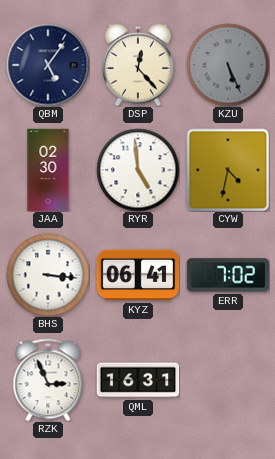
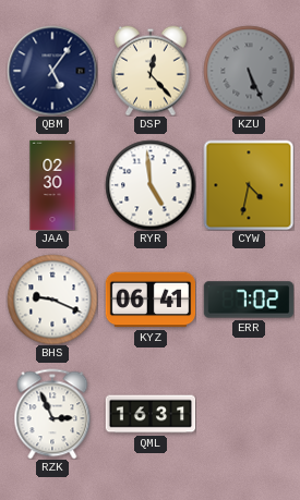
BHS: 3:16 -> 9:19 (52, 300)
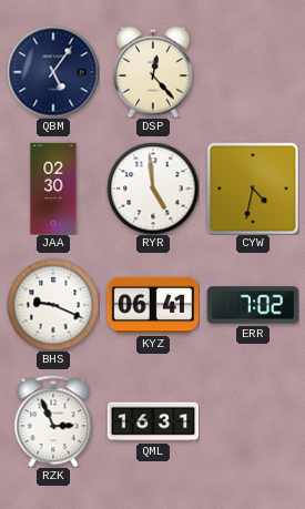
KZU: 5:26 -> none (249, 71)
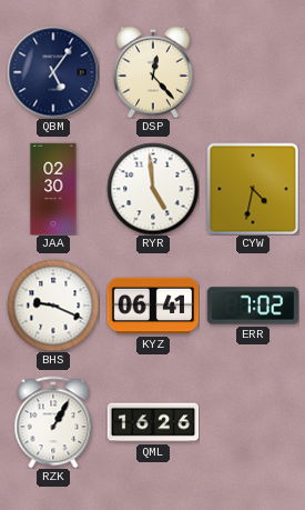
RZK: 2:56 -> 1:05 (53, 422)
QML: 16:31 -> 16:26 (153, 422)
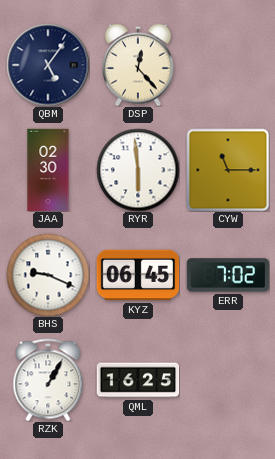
RYR: 4:59 -> 5:59 (138, 170)
CYW: 4:32 -> 11:15 (228, 170)
KYZ: 06:41 -> 06:45 (138, 275)
QML: 16:26 -> 16:25 (138, 380)
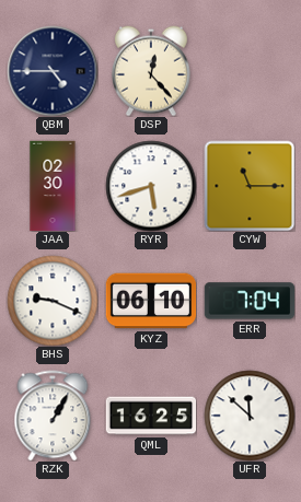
QBM: 5:06 -> 4:45 (53, 71)
RYR: 5:59 -> 5:42 (151, 186)
KYZ: 06:45 -> 06:10 (151, 301)
ERR: 7:02 -> 7:04 (250, 301)
UFR: none -> 11:52 (250, 416)
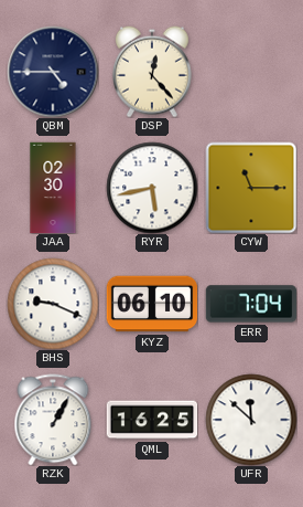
RYR: 5:42 -> 5:43 (152, 188)
